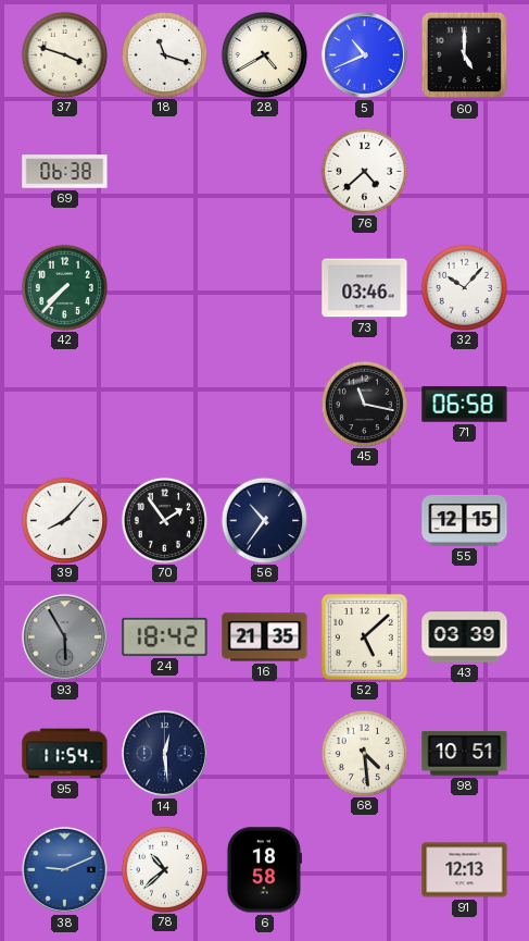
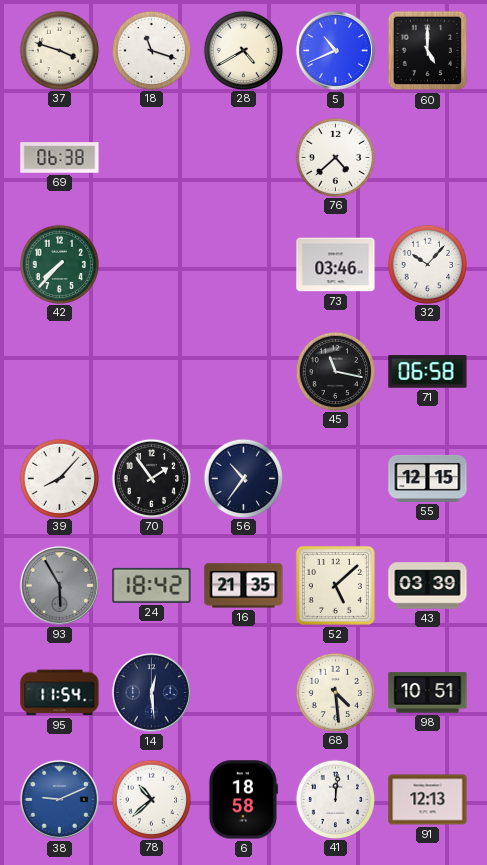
41: none -> 12:01 (335, 799)
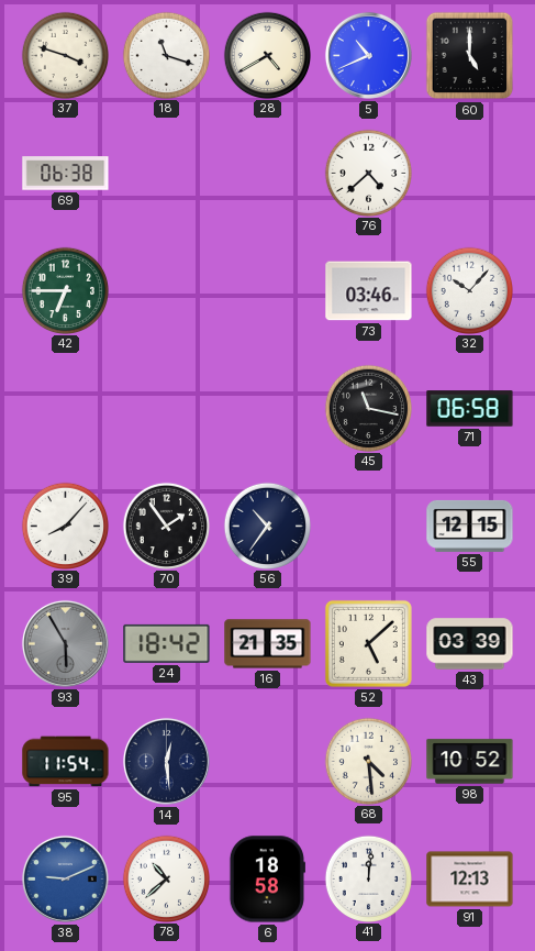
42: 7:37 -> 6:45 (65, 290)
98: 10:51 -> 10:52 (470, 762)
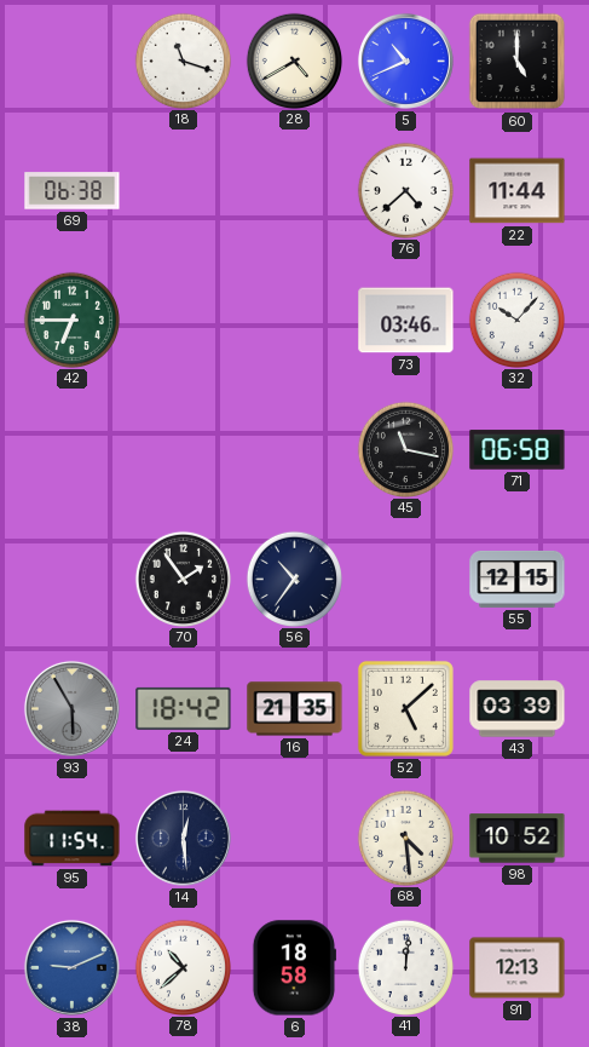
37: 3:48 -> none (65, 55)
22: none -> 11:44 (518, 191)
39: 8:07 -> none (65, 526)
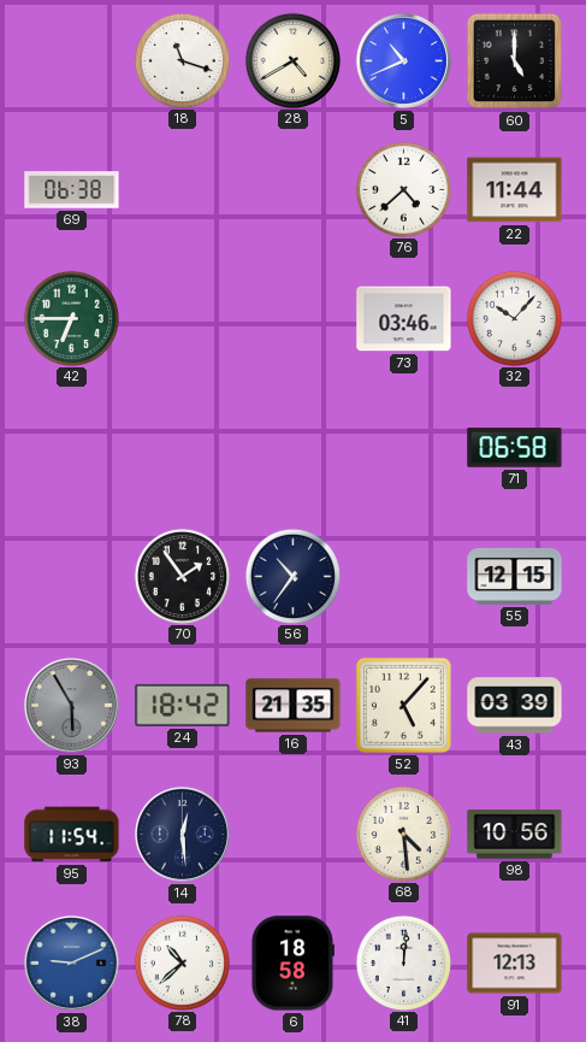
45: 11:17 -> none (405, 449)
52: 5:08 -> 5:07 (403, 705)
98: 10:52 -> 10:56 (515, 835)
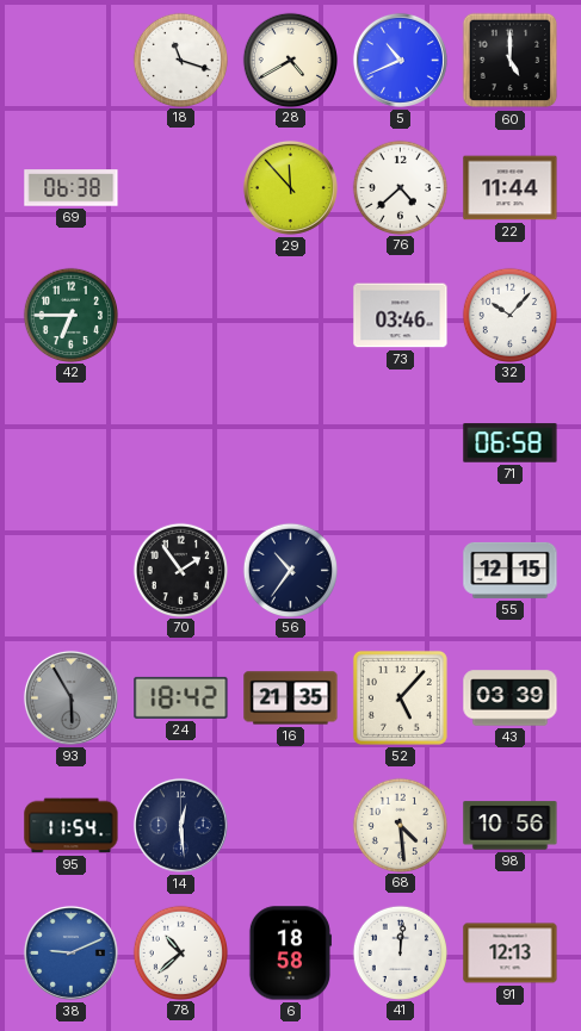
29: none -> 11:53 (290, 187)
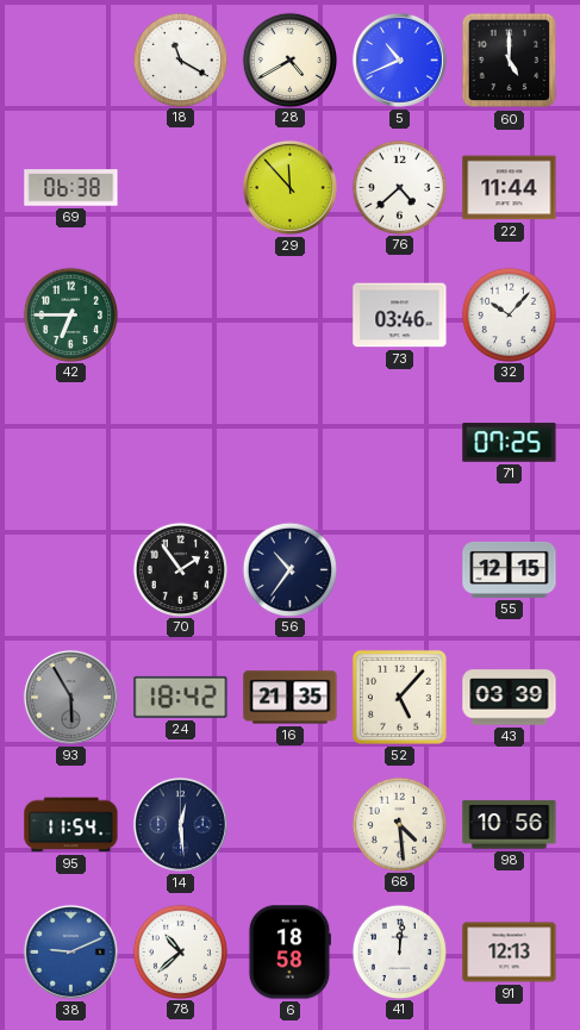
18: 11:18 -> 11:20 (180, 60)
71: 06:58 -> 07:25 (510, 443)
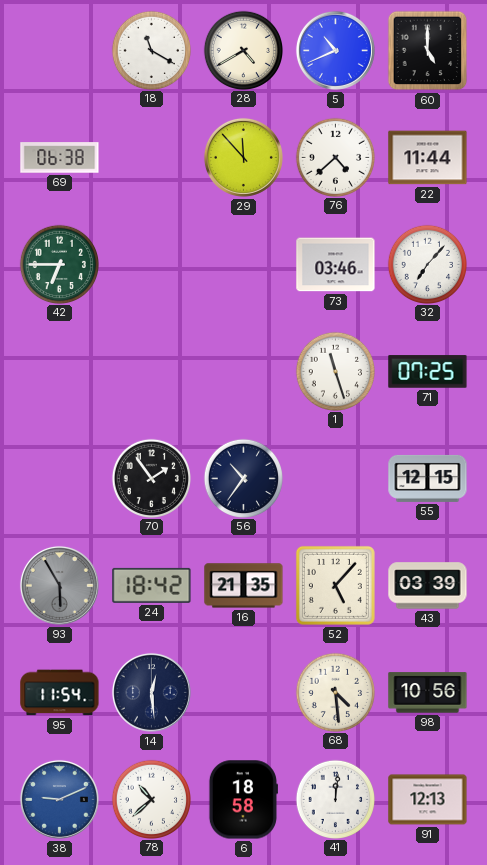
32: 10:07 -> 7:07 (427, 264)
1: none -> 11:27 (335, 371)
